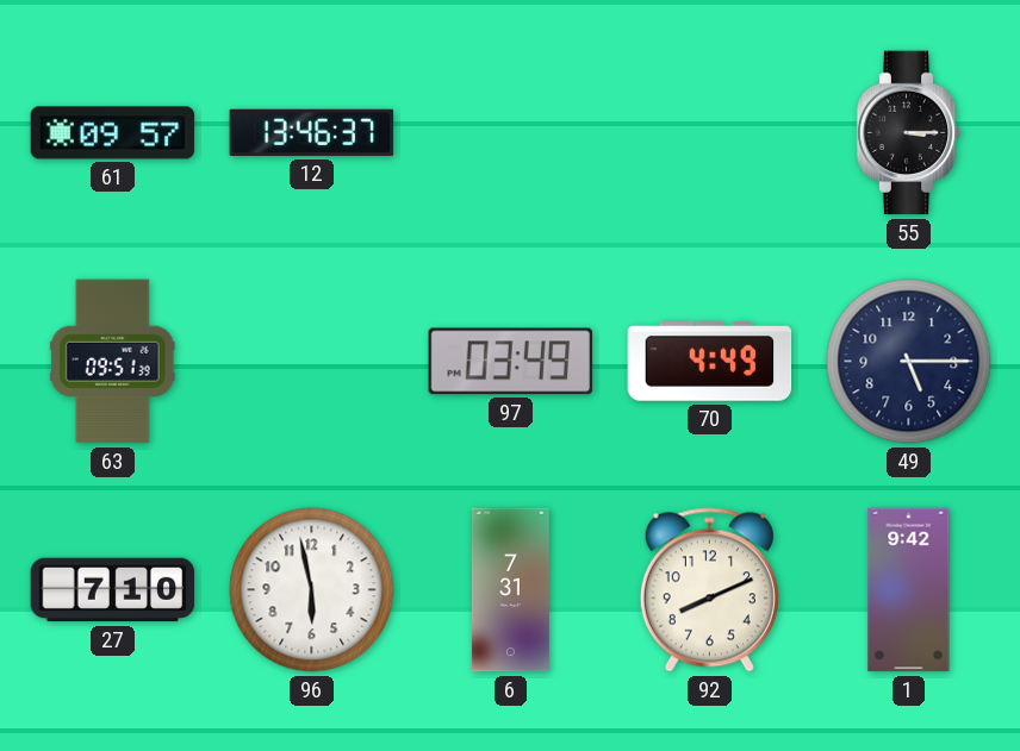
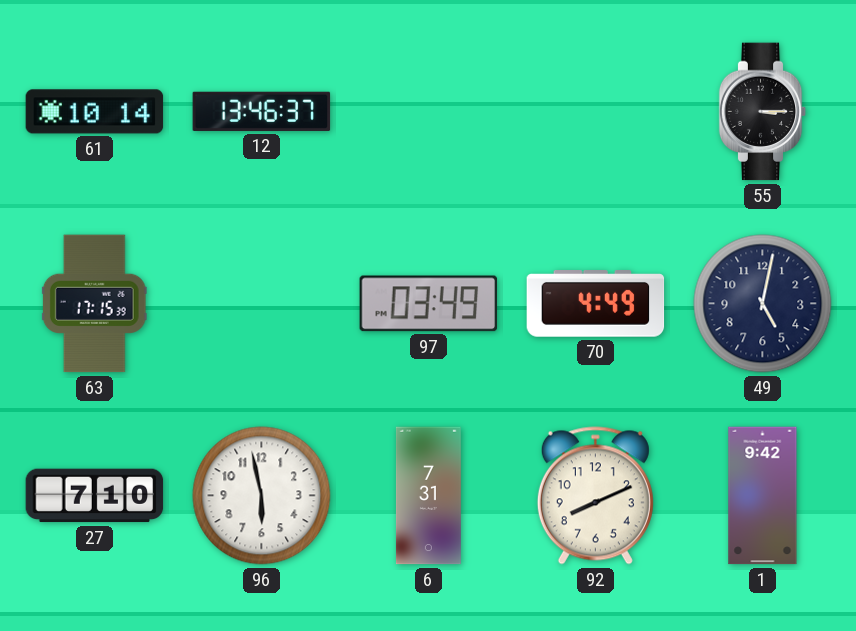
61: 09:57 -> 10:14 (95, 112)
63: 09:51 -> 17:15 (94, 304)
49: 5:15 -> 5:02 (763, 304)
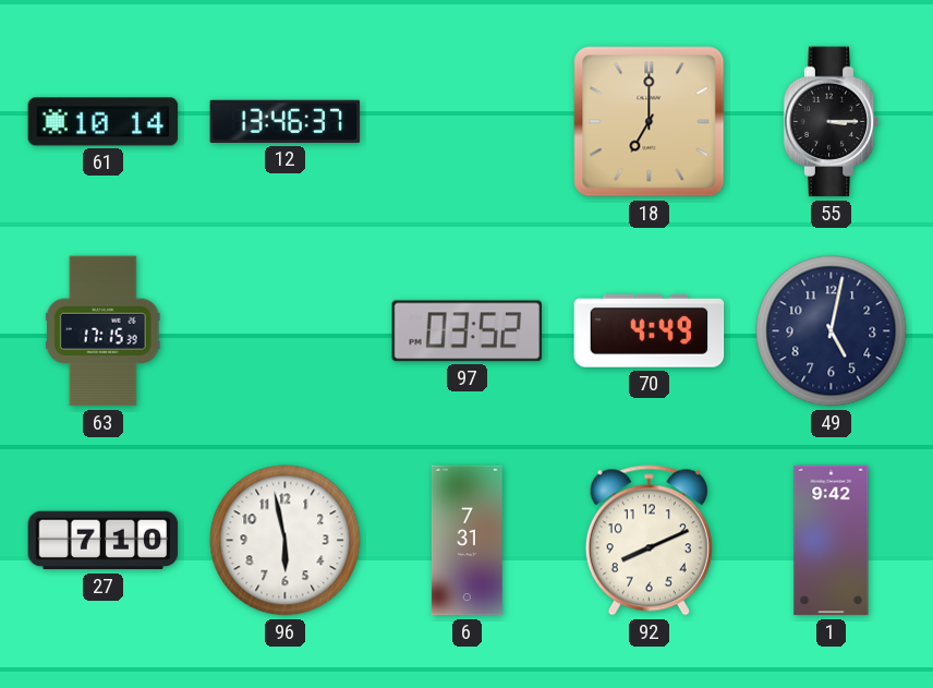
18: none -> 7:00 (650, 122)
97: 03:49 -> 03:52 (468, 331)
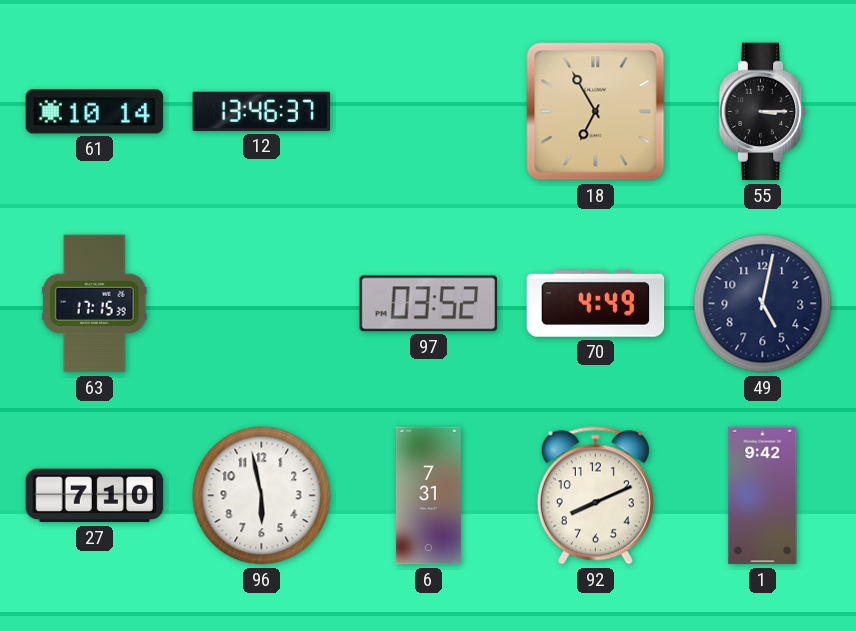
18: 7:00 -> 6:55 (596, 112)
